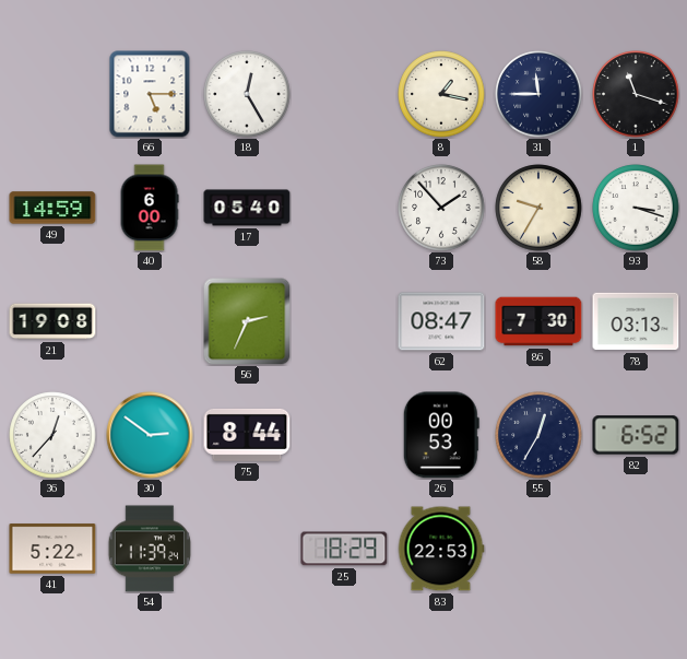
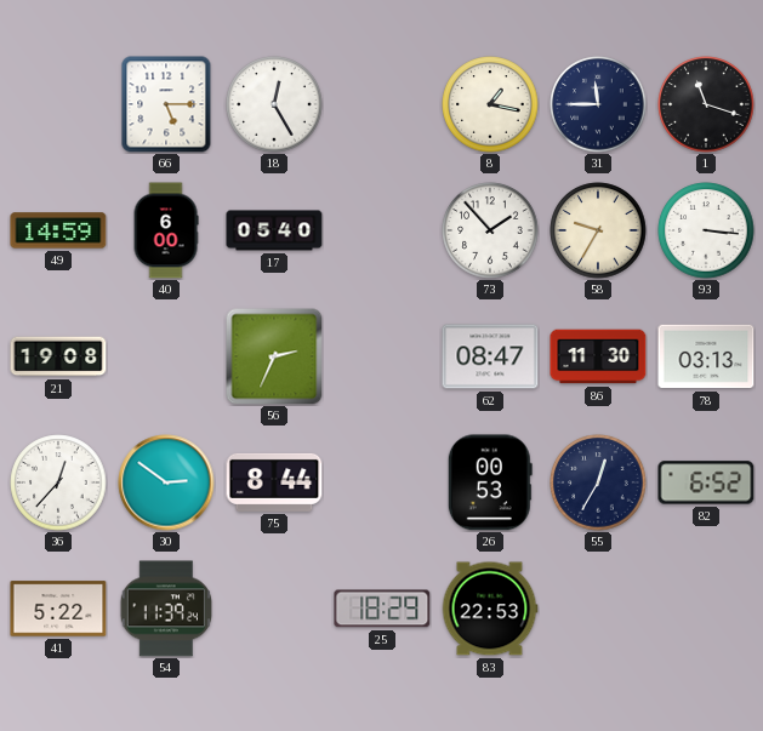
93: 3:18 -> 3:16 (706, 230)
86: 7:30 -> 11:30 (598, 356)
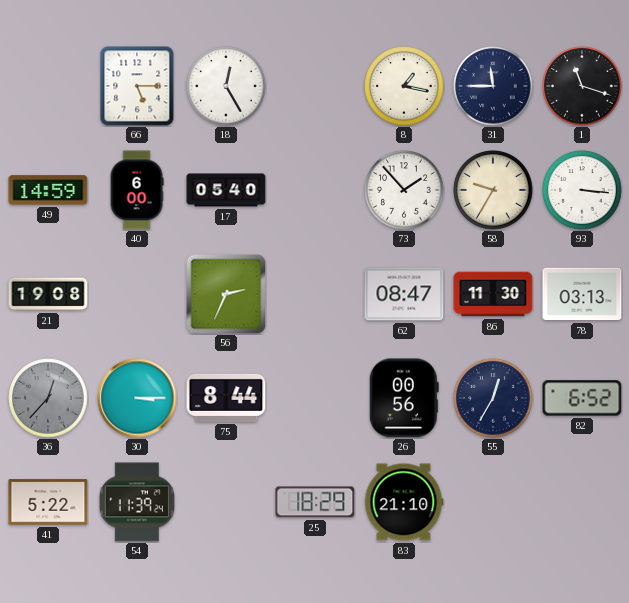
36 dial: white -> grey (48, 398)
30: 2:51 -> 3:15 (137, 398)
26: 00:53 -> 00:56 (404, 398)
83: 22:53 -> 21:10 (404, 502)
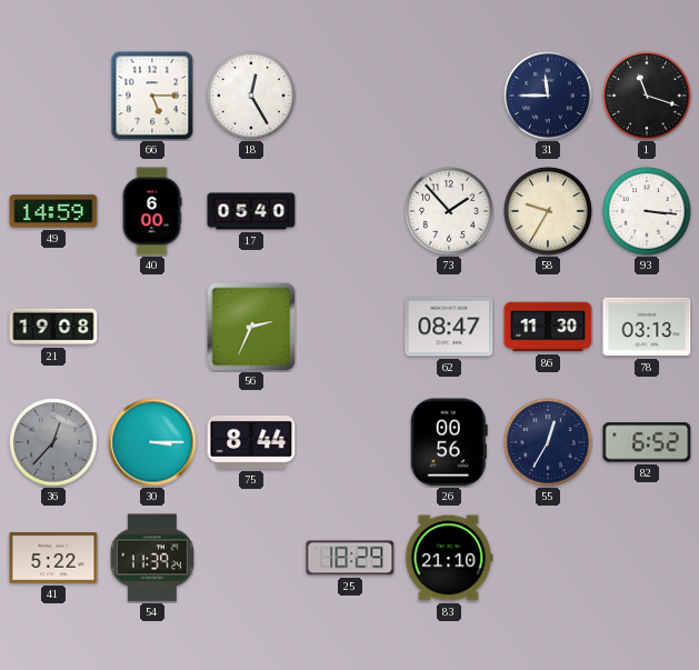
8: 1:17 -> none (404, 86)
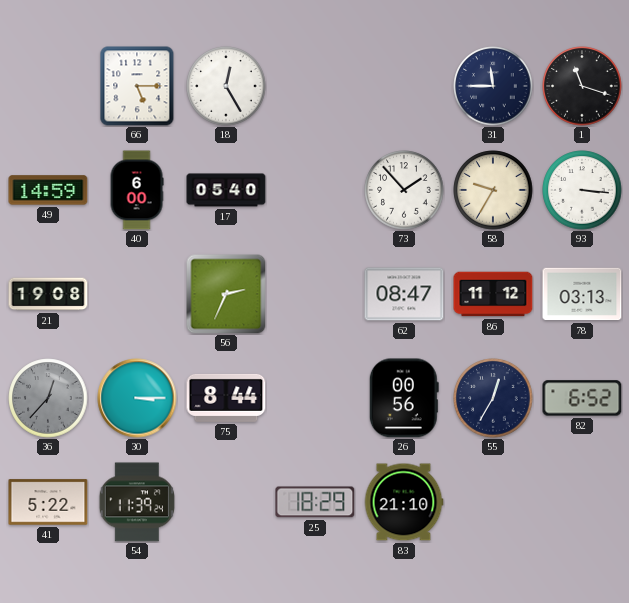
86: 11:30 -> 11:12 (493, 294)
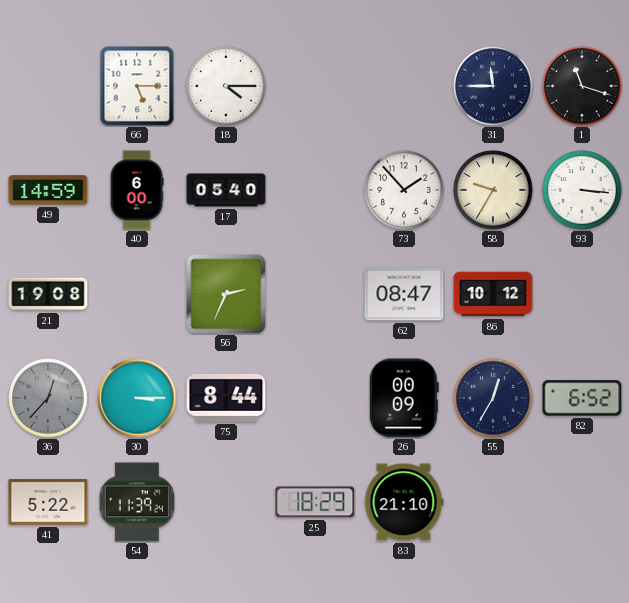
18: 12:25 -> 4:15 (226, 86)
86: 11:12 -> 10:12 (493, 294)
78: 03:13 -> none (582, 294)
26: 00:56 -> 00:09 (404, 398)
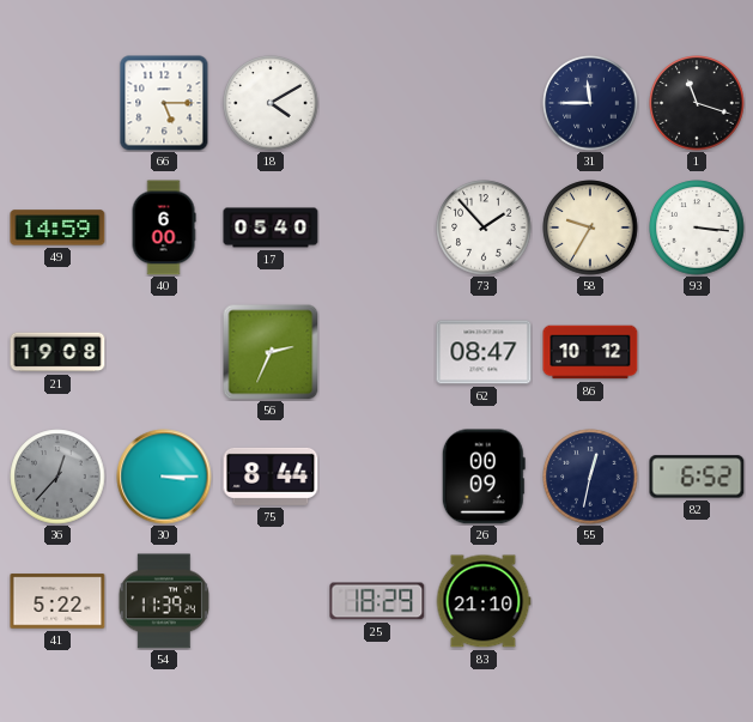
18: 4:15 -> 4:10 (271, 103)
55: 12:35 -> 12:32 (590, 477)
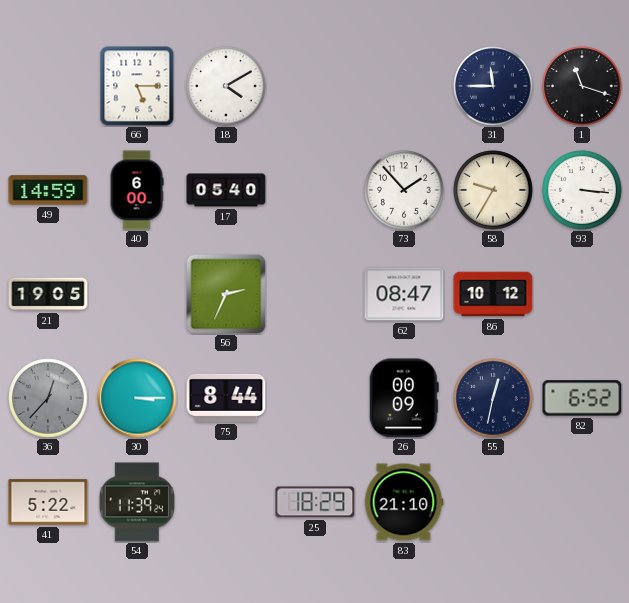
21: 19:08 -> 19:05 (48, 294)
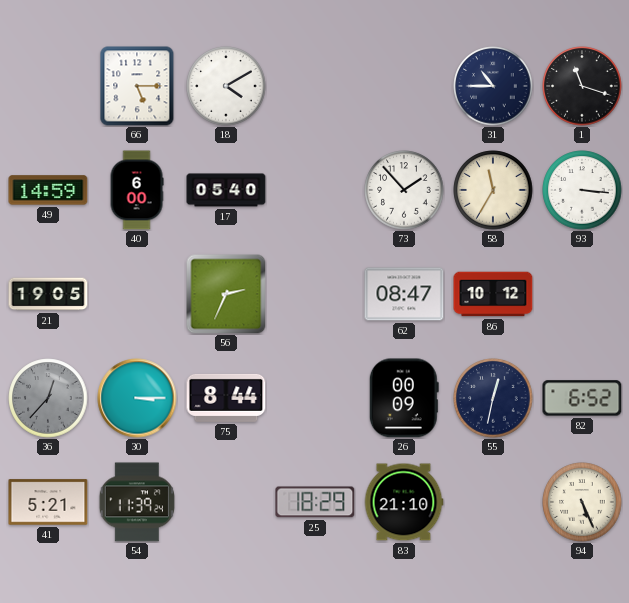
31: 11:45 -> 10:45 (493, 86)
58: 9:35 -> 11:35 (493, 190)
41: 5:22 -> 5:21 (48, 502)
94: none -> 5:26 (582, 502)
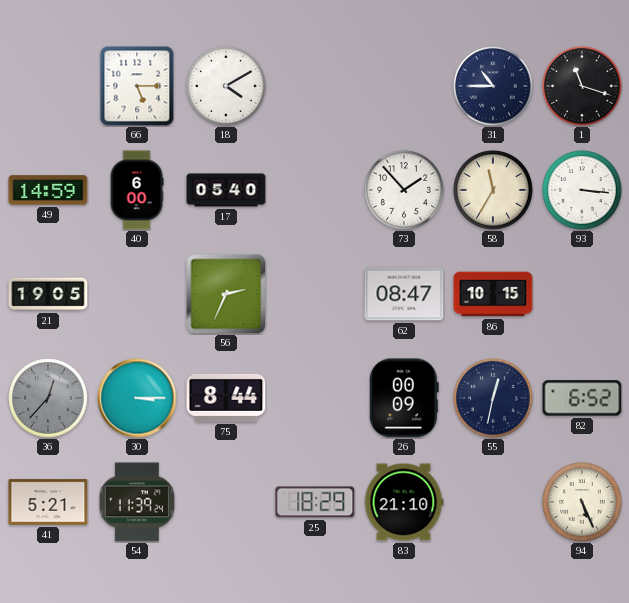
86: 10:12 -> 10:15 (493, 294)
